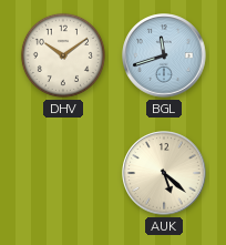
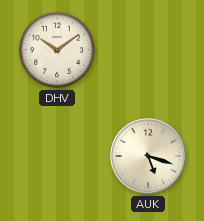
BGL: 11:42 -> none (164, 55)
AUK: 5:22 -> 5:18 (148, 156)
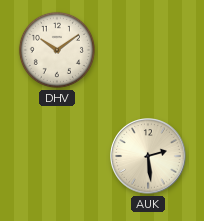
AUK: 5:18 -> 2:29 (148, 156)
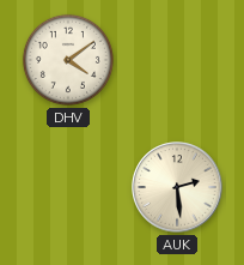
DHV: 10:09 -> 4:09 (68, 60)
